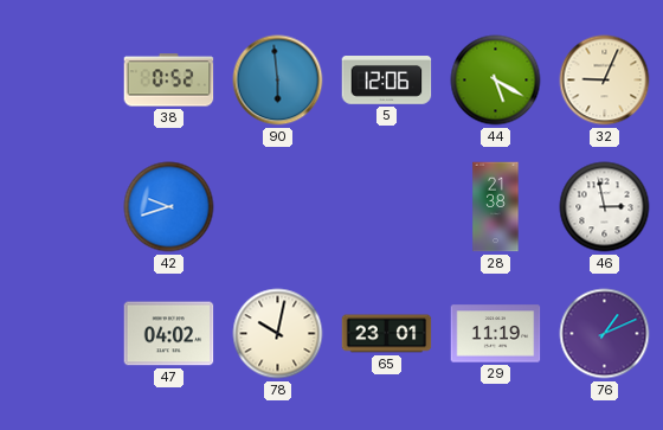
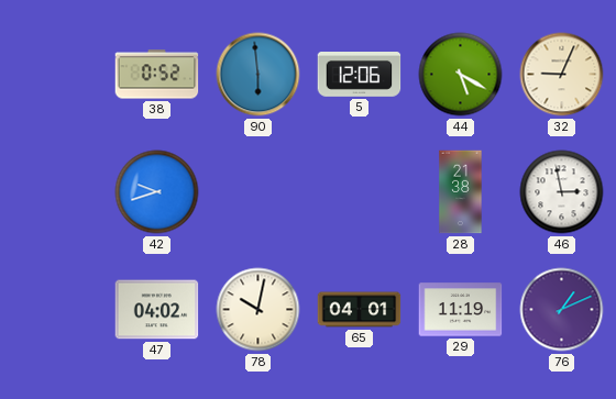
65: 23:01 -> 04:01 (360, 310)
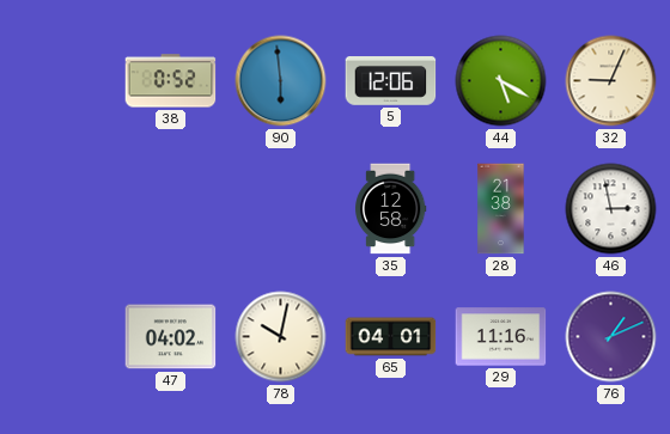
42: 9:42 -> none (157, 192)
35: none -> 12:58 (390, 209)
29: 11:19 -> 11:16 (501, 337)
